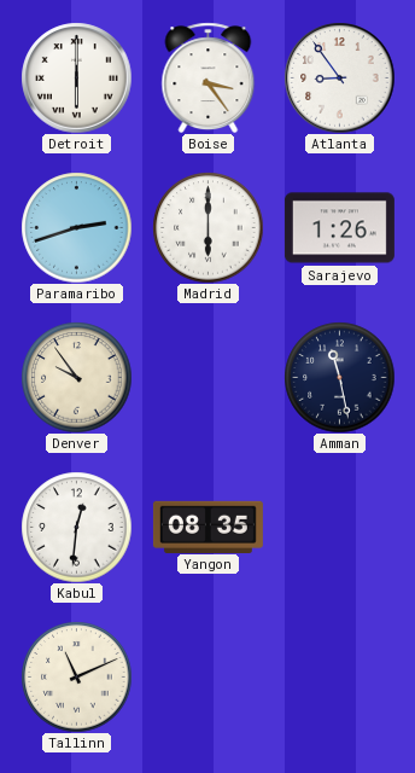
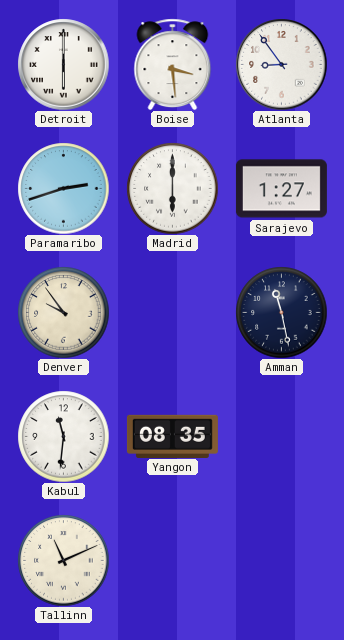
Boise: 3:24 -> 3:29 (173, 64)
Sarajevo: 1:26 -> 1:27 (281, 189)
Kabul: 12:31 -> 11:31 (63, 436)
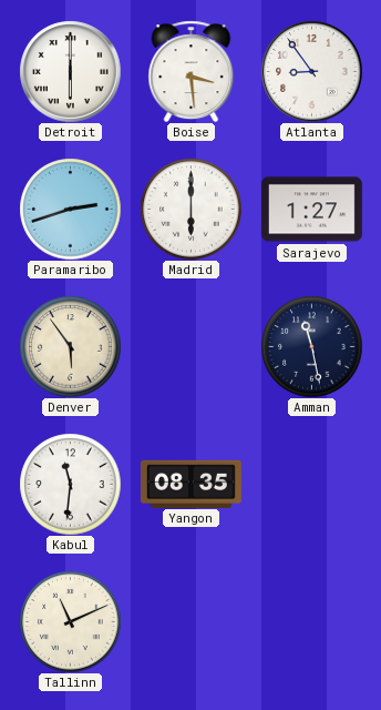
Denver: 9:54 -> 5:54 (70, 346)
